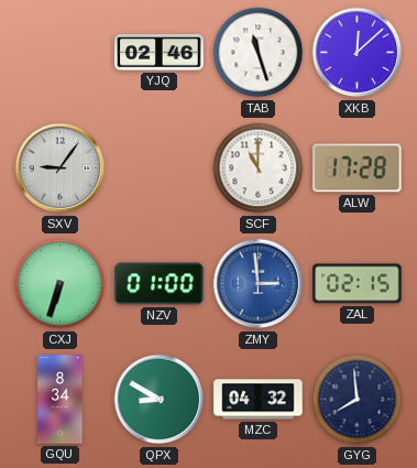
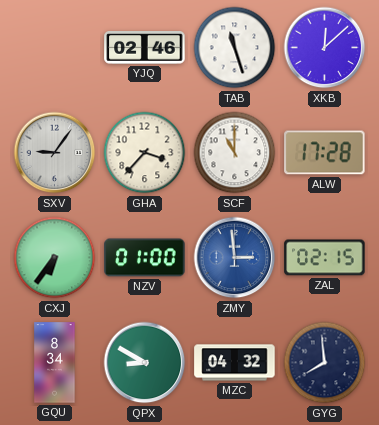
GHA: none -> 3:37 (145, 153)
CXJ: 6:33 -> 6:36 (55, 258)
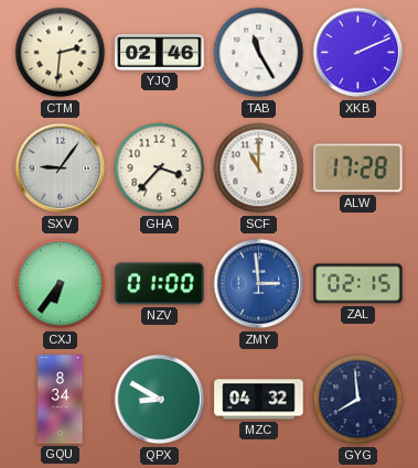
CTM: none -> 2:31 (61, 53)
TAB: 11:27 -> 11:25 (259, 53)
XKB: 12:08 -> 2:11 (358, 53)
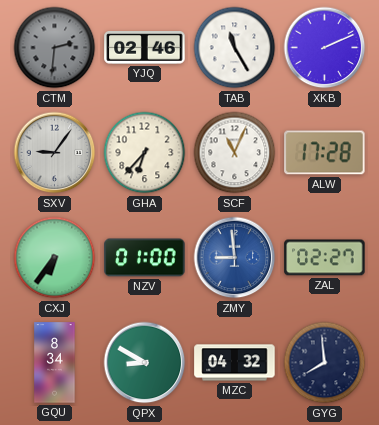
CTM dial: cream -> grey (55, 48)
GHA: 3:37 -> 6:37 (145, 153)
SCF: 11:00 -> 11:04 (235, 153)
ZMY: 2:59 -> 8:59 (235, 258)
ZAL: 02:15 -> 02:27 (325, 258)
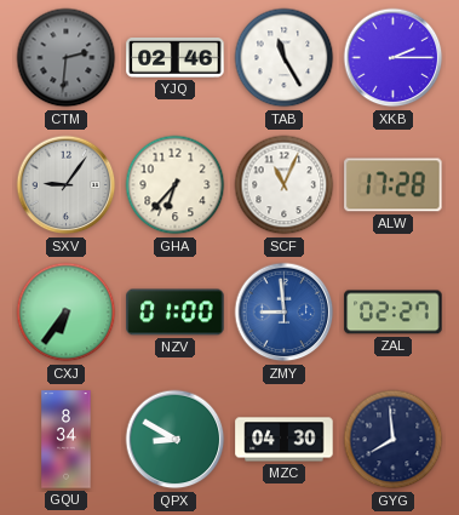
XKB: 2:11 -> 2:15 (394, 58)
MZC: 04:32 -> 04:30 (285, 440)
